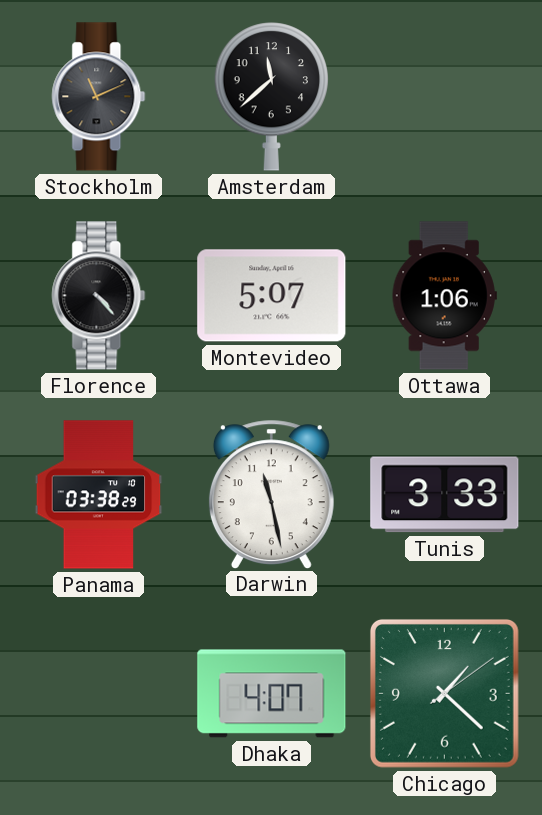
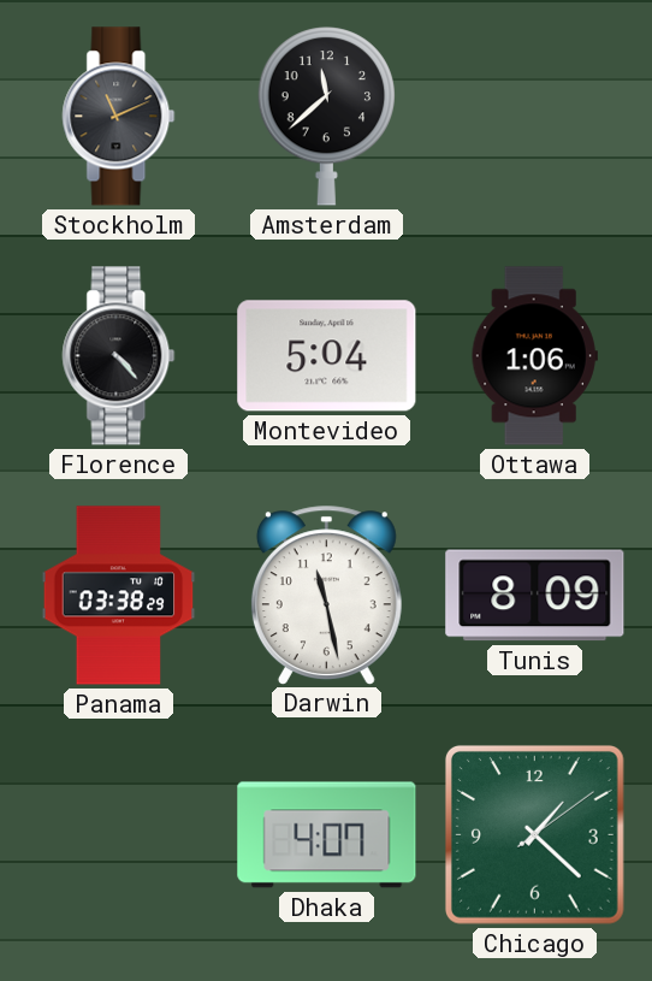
Montevideo: 5:07 -> 5:04 (327, 356)
Tunis: 3:33 -> 8:09 (535, 596)
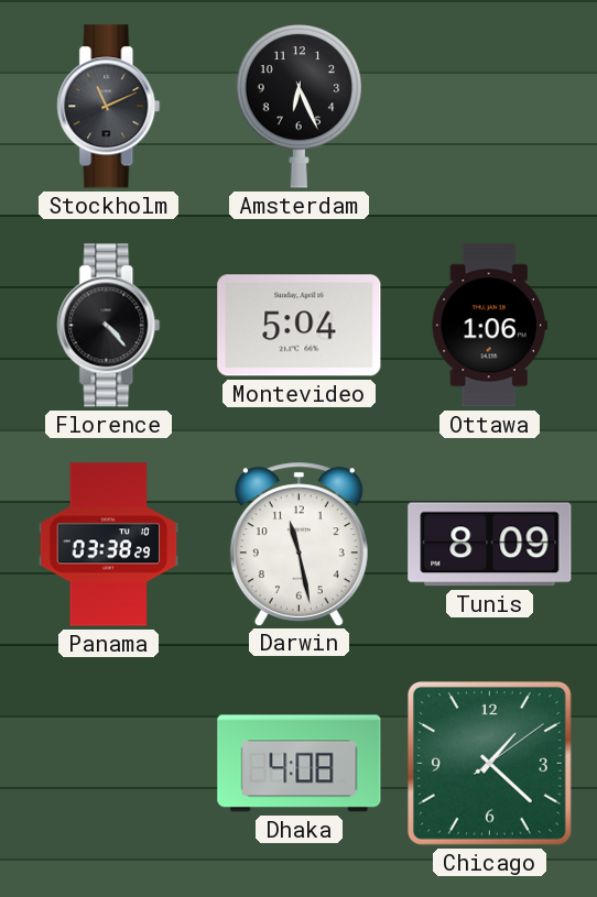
Amsterdam: 11:38 -> 6:26 (298, 107)
Dhaka: 4:07 -> 4:08 (300, 764)
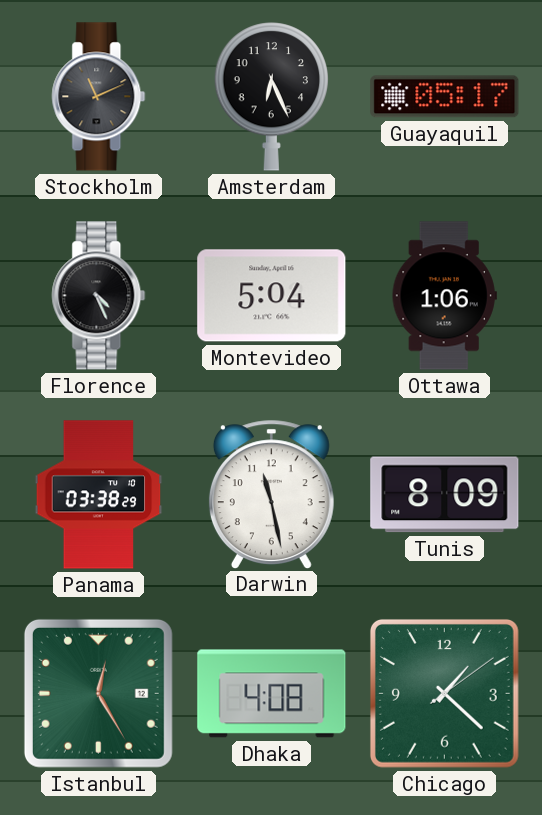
Guayaquil: none -> 05:17 (445, 97)
Florence: 4:23 -> 4:26 (99, 296)
Istanbul: none -> 12:25 (98, 693)
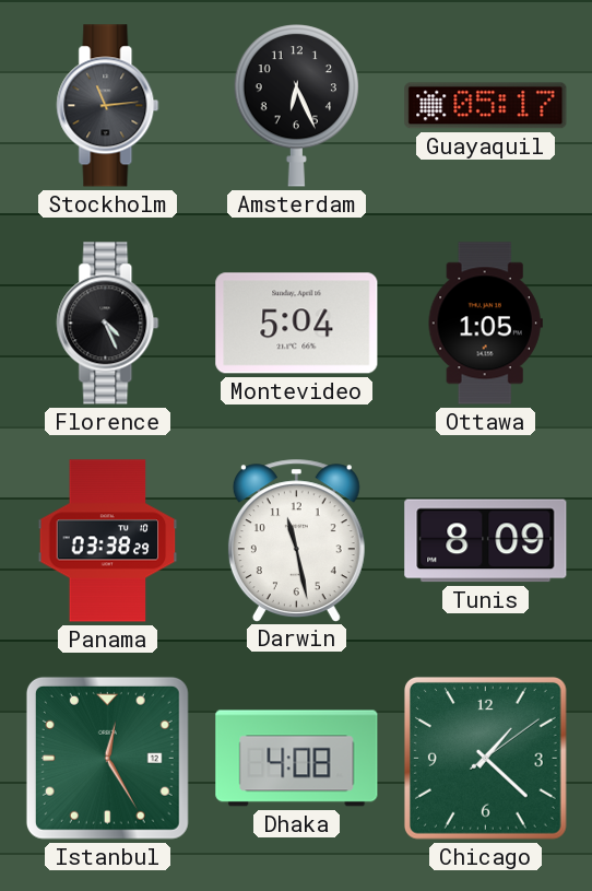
Stockholm: 11:11 -> 11:14 (108, 106)
Ottawa: 1:06 -> 1:05 (485, 324)
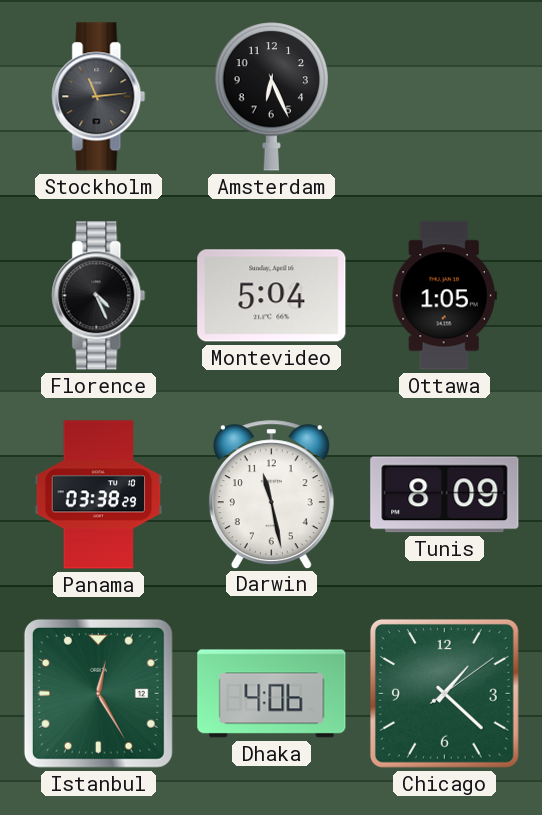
Guayaquil: 05:17 -> none (486, 106)
Dhaka: 4:08 -> 4:06 (272, 694)
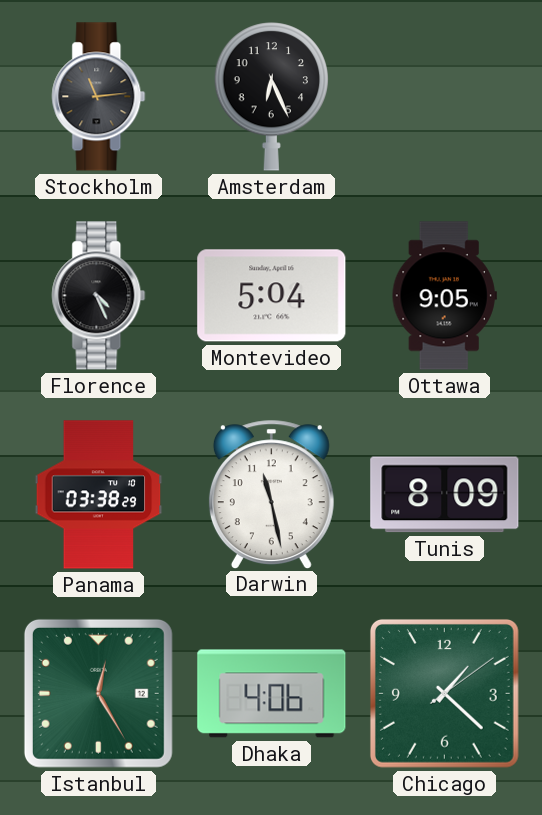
Ottawa: 1:05 -> 9:05 (444, 296)
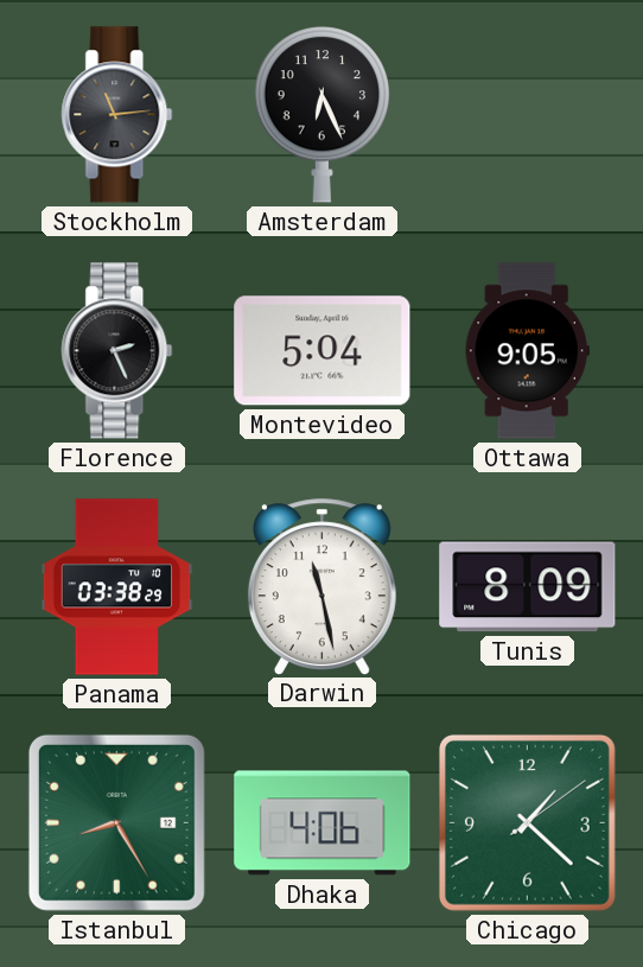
Florence: 4:26 -> 2:26 (117, 351)
Istanbul: 12:25 -> 8:25 (116, 822)
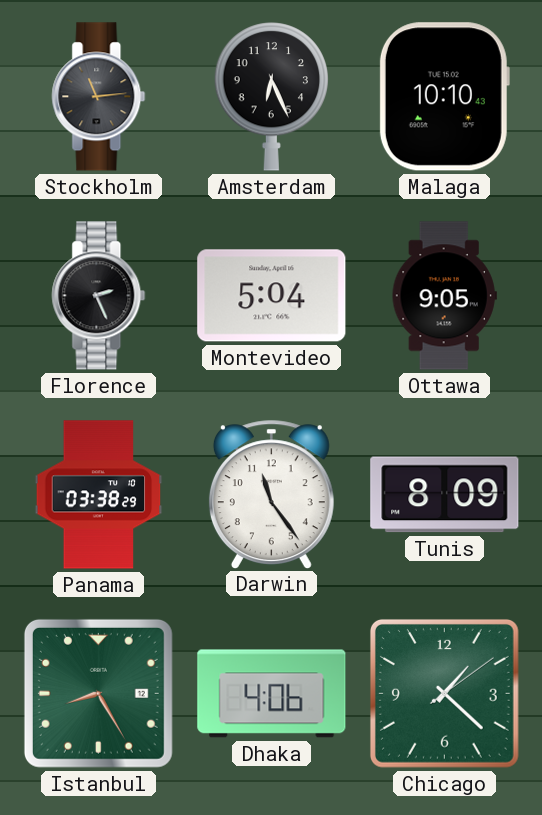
Malaga: none -> 10:10 (444, 97)
Darwin: 11:28 -> 11:24 (271, 494)
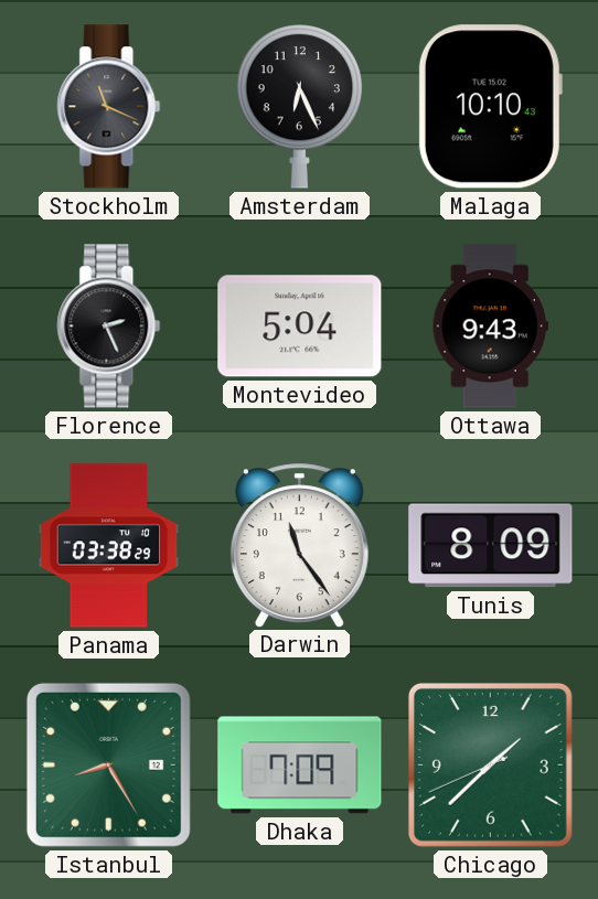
Stockholm: 11:14 -> 11:19 (109, 107)
Ottawa: 9:05 -> 9:43 (490, 327)
Dhaka: 4:06 -> 7:09 (300, 766)
Chicago: 1:22 -> 1:37 (490, 764)
